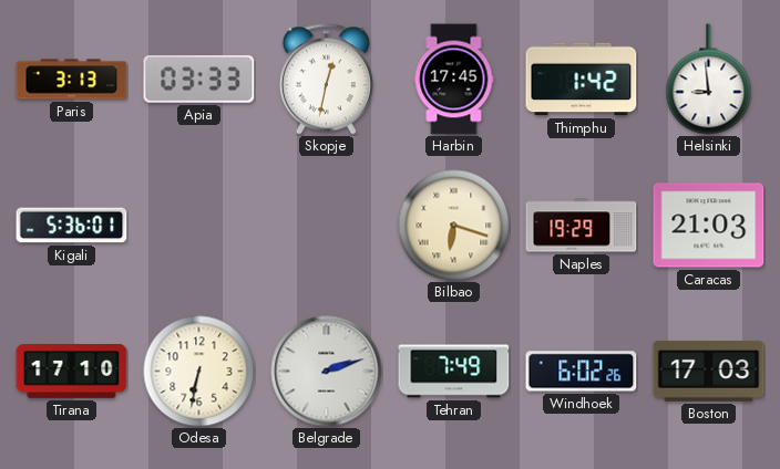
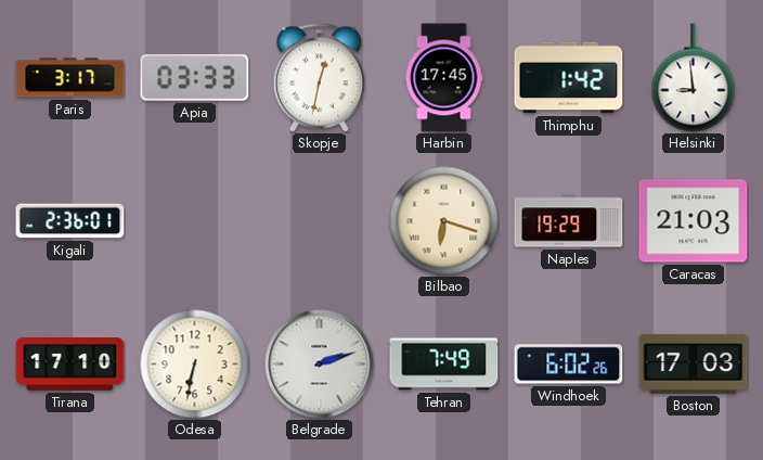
Paris: 3:13 -> 3:17 (70, 78)
Kigali: 5:36 -> 2:36 (70, 221)
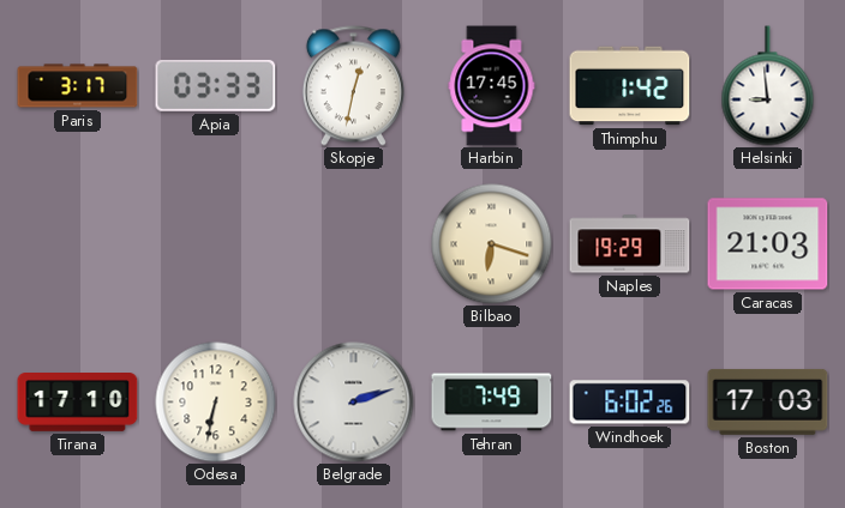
Kigali: 2:36 -> none (70, 221)
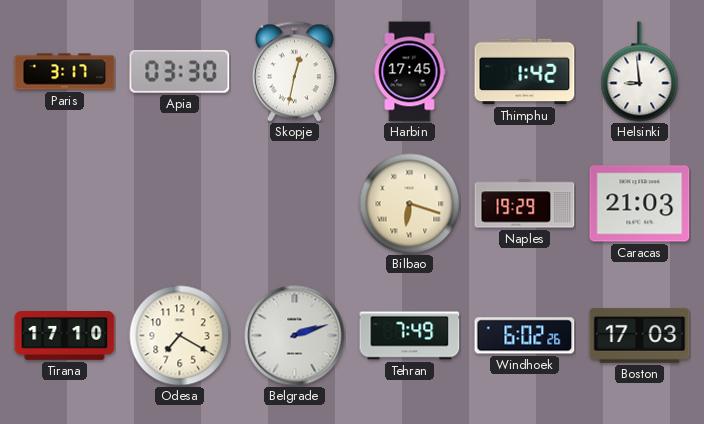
Apia: 03:33 -> 03:30 (180, 71)
Odesa: 6:32 -> 7:20 (180, 336)
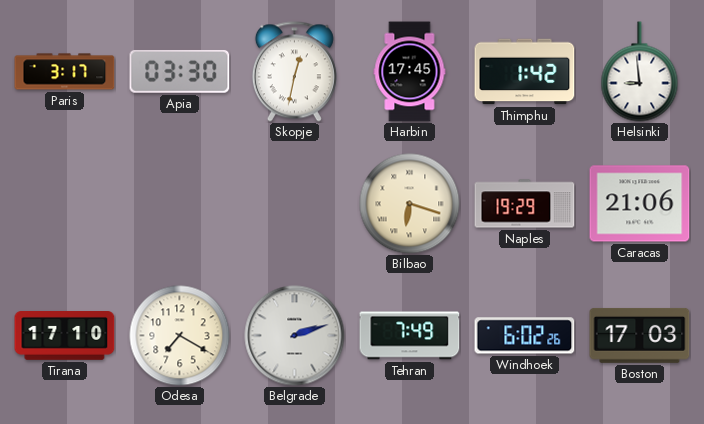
Caracas: 21:03 -> 21:06 (640, 204)
